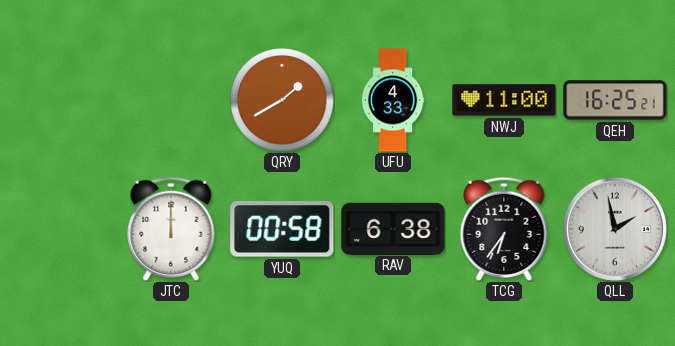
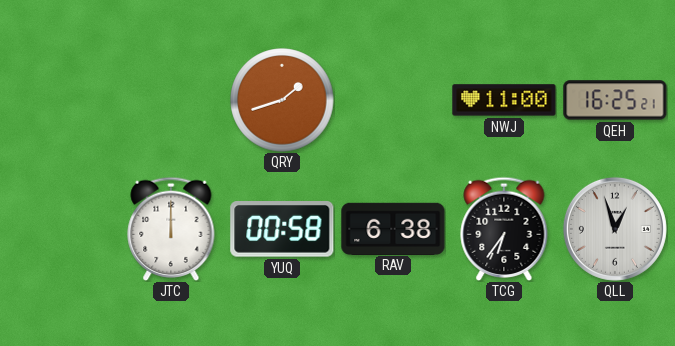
QRY: 1:40 -> 1:42 (282, 100)
UFU: 4:33 -> none (393, 100)
QLL: 1:58 -> 12:57 (615, 229)
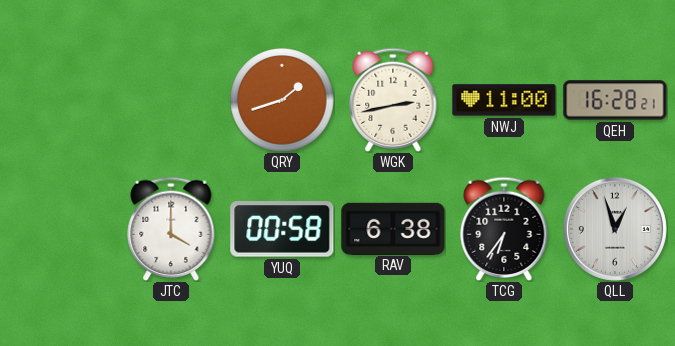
WGK: none -> 2:43 (393, 100)
QEH: 16:25 -> 16:28 (615, 100)
JTC: 12:00 -> 4:00 (171, 229)
